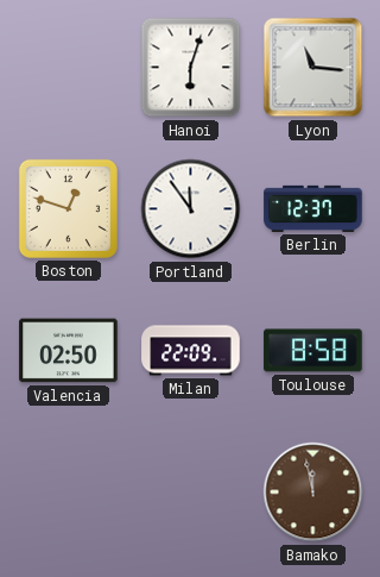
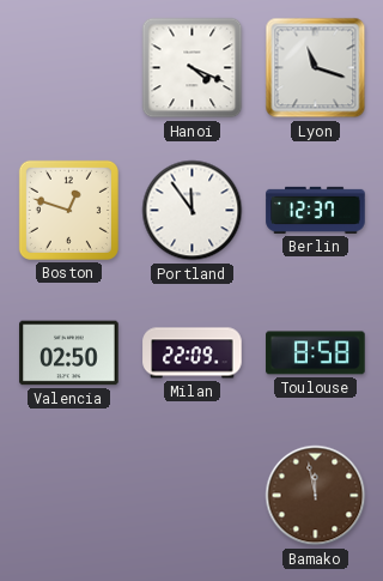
Hanoi: 6:03 -> 4:19 (193, 68)
Lyon: 11:16 -> 11:18 (316, 68)
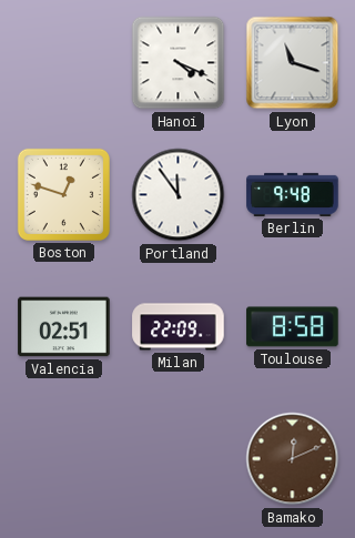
Berlin: 12:37 -> 9:48 (293, 194)
Valencia: 02:50 -> 02:51 (64, 327)
Bamako: 11:58 -> 12:11 (293, 459)
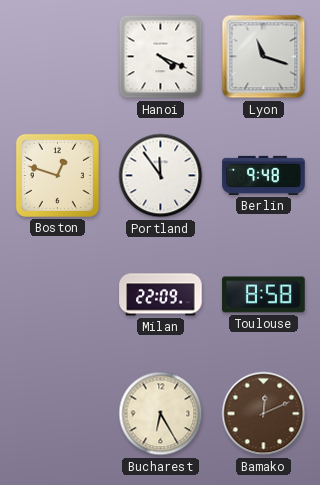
Valencia: 02:51 -> none (64, 327)
Bucharest: none -> 6:25 (161, 414)
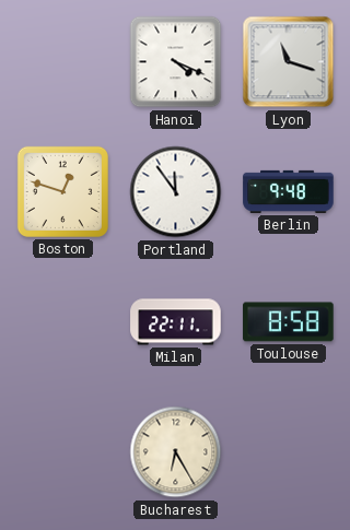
Milan: 22:09 -> 22:11 (176, 322)
Bamako: 12:11 -> none (264, 414)
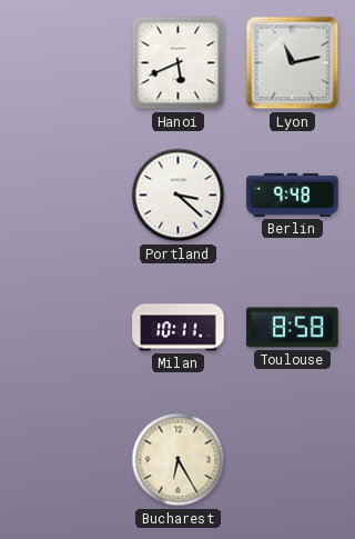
Hanoi: 4:19 -> 5:41 (179, 63)
Lyon: 11:18 -> 11:13 (293, 63)
Boston: 12:48 -> none (62, 191)
Portland: 11:54 -> 3:22 (179, 196)
Milan: 22:11 -> 10:11 (179, 328)
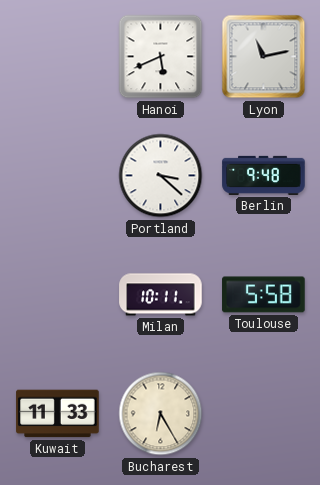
Toulouse: 8:58 -> 5:58 (264, 295)
Kuwait: none -> 11:33 (58, 414)
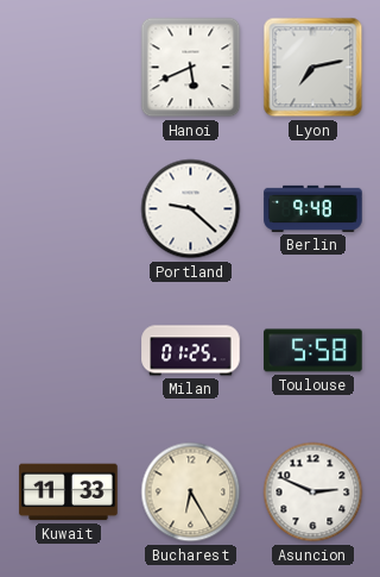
Lyon: 11:13 -> 7:13 (313, 68)
Portland: 3:22 -> 9:22 (191, 209)
Milan: 10:11 -> 01:25 (191, 351)
Asuncion: none -> 2:49 (313, 493)
